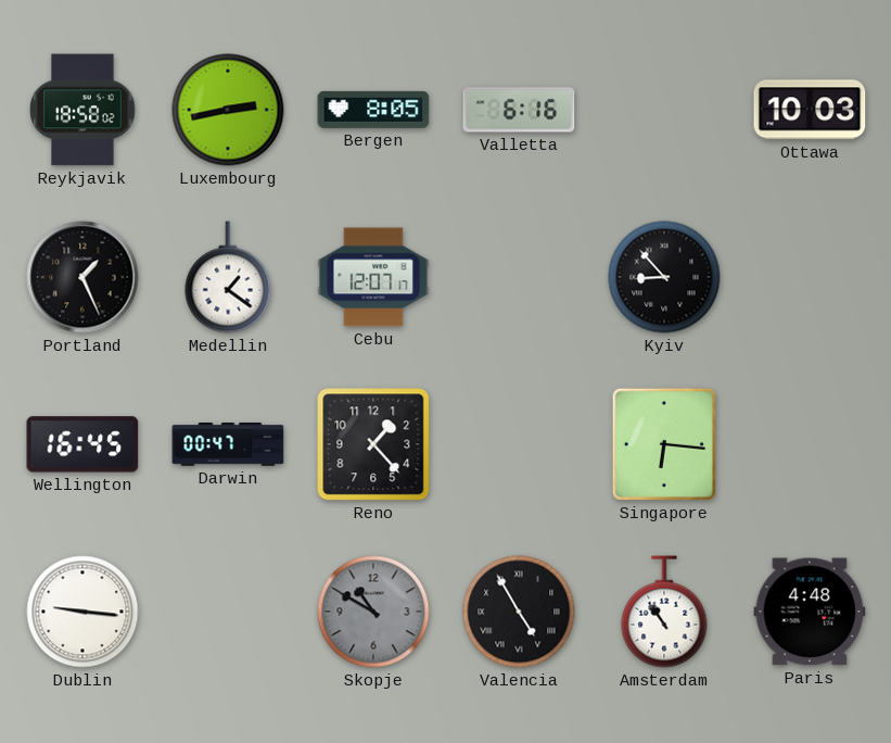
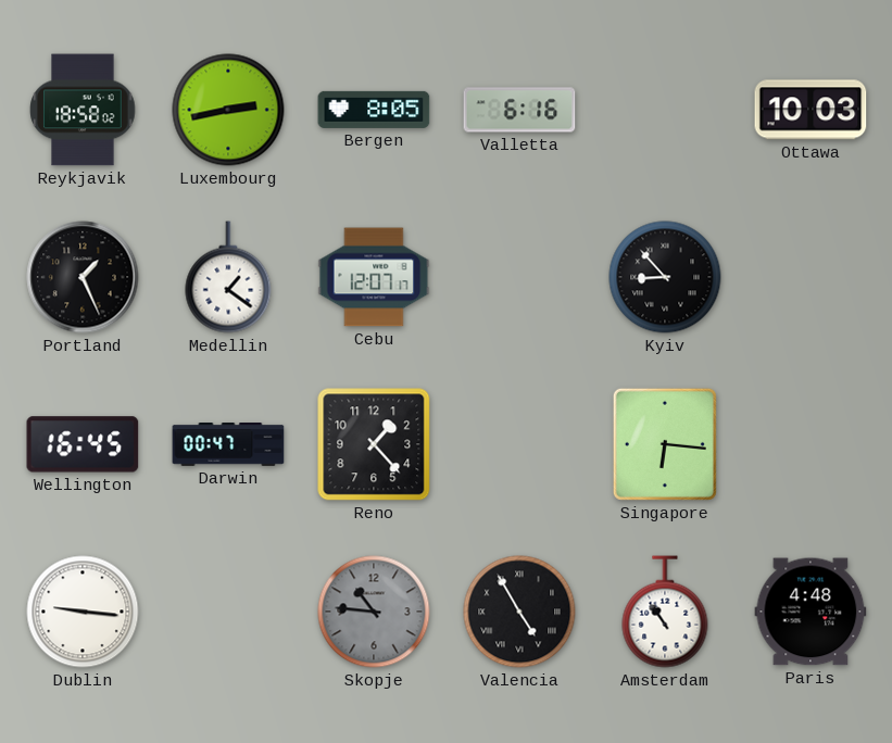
Skopje: 10:50 -> 10:46 (374, 612)
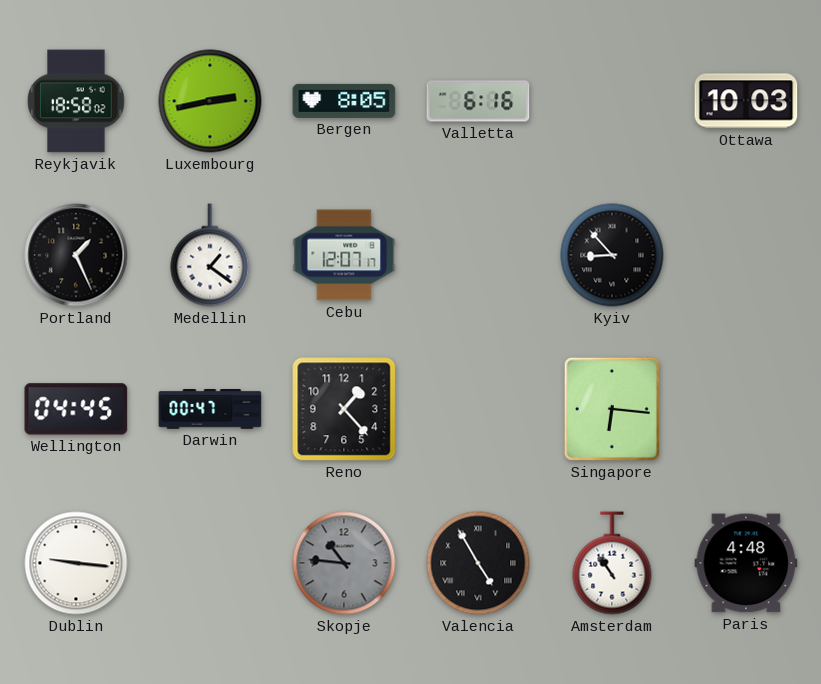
Wellington: 16:45 -> 04:45 (76, 409)
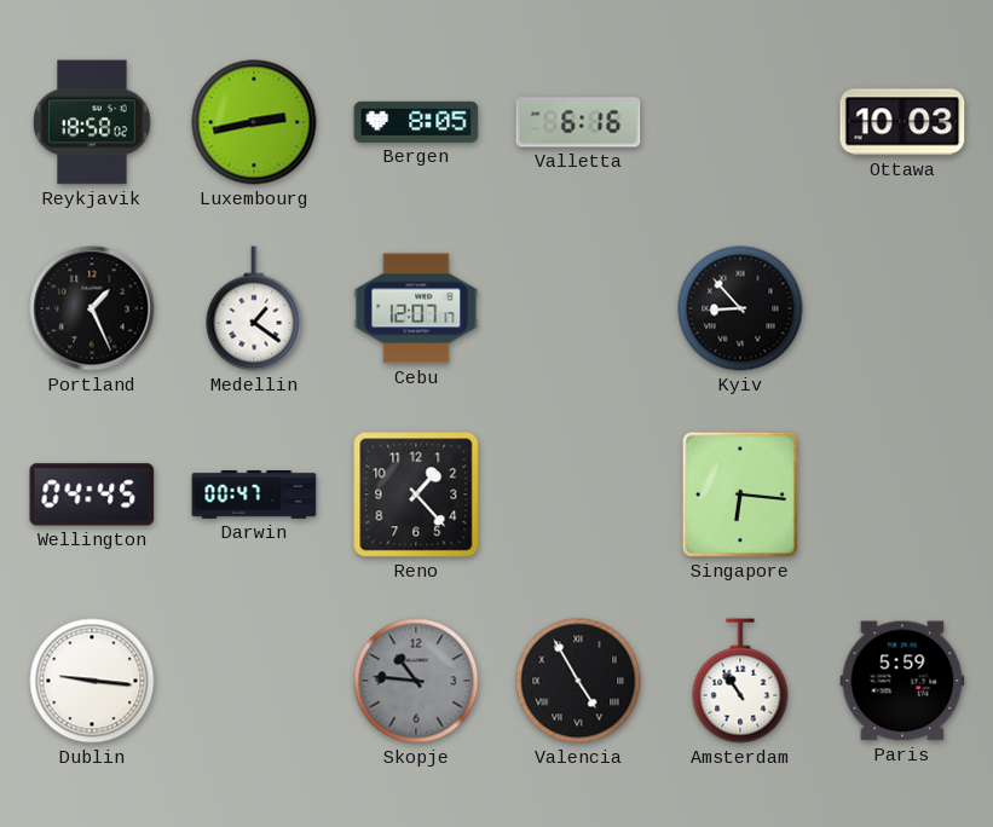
Paris: 4:48 -> 5:59 (902, 681)
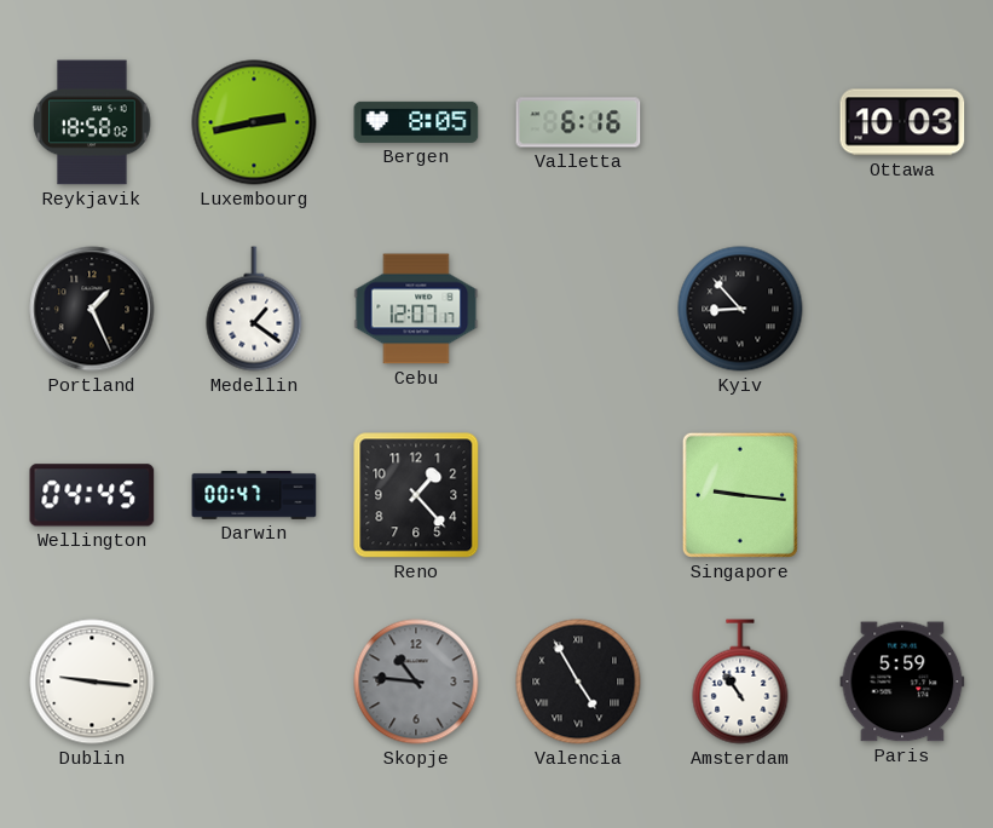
Singapore: 6:16 -> 9:16 (740, 495)
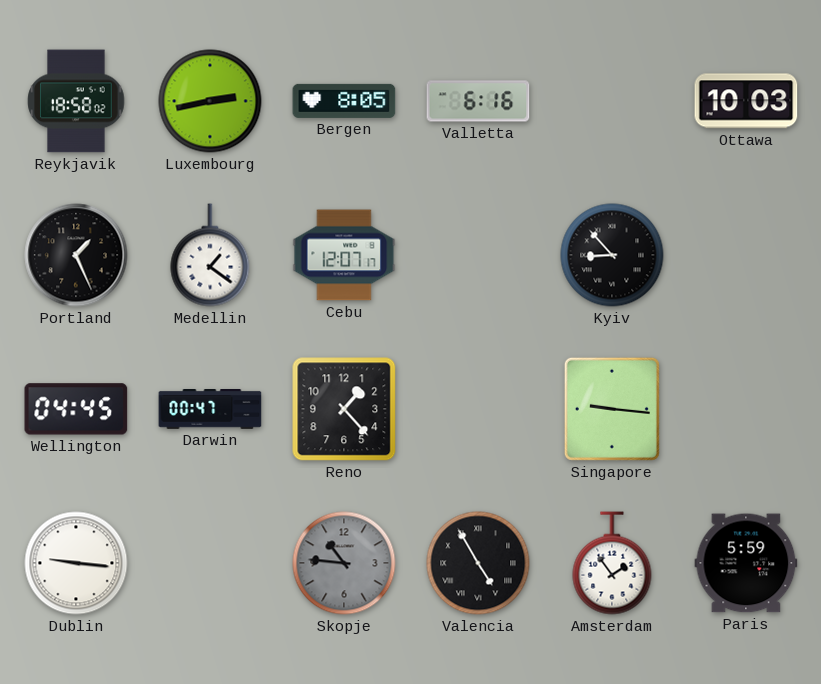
Amsterdam: 10:54 -> 1:54 (612, 563)
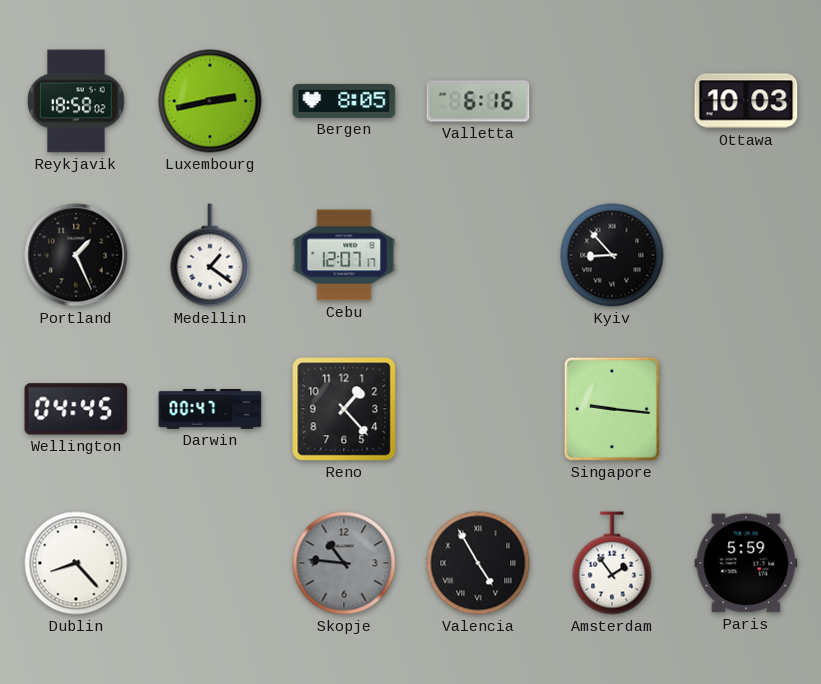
Dublin: 9:16 -> 8:23 (76, 563)
